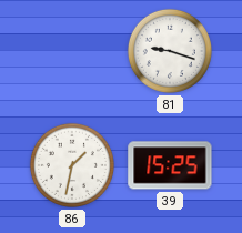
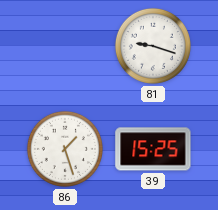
86: 1:32 -> 1:27 (65, 149)
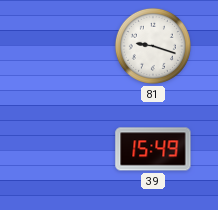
86: 1:27 -> none (65, 149)
39: 15:25 -> 15:49 (153, 149)
